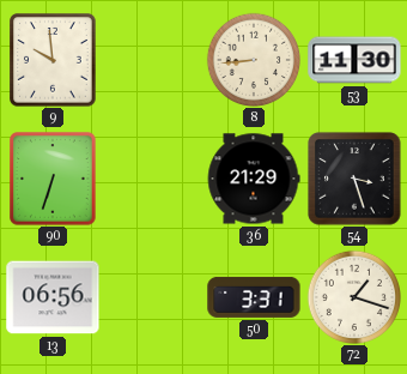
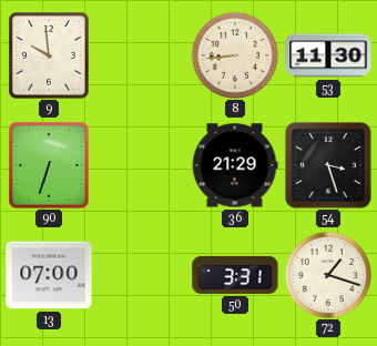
13: 06:56 -> 07:00 (49, 275)
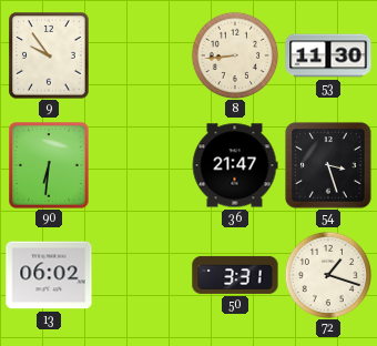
9: 9:59 -> 9:54 (49, 55)
90: 6:33 -> 6:31 (49, 165)
36: 21:29 -> 21:47 (235, 165)
13: 07:00 -> 06:02 (49, 275)
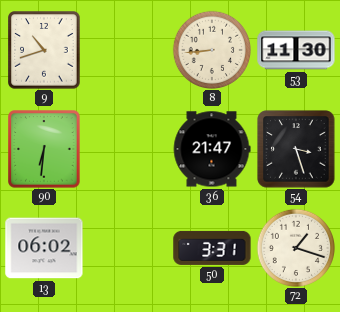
9: 9:54 -> 10:42 (44, 50)
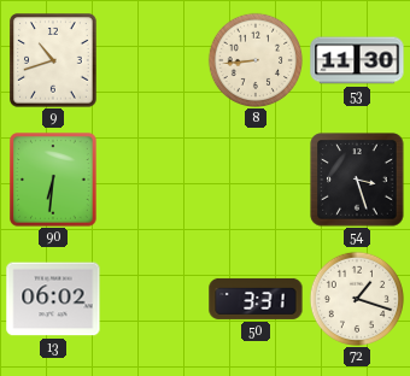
36: 21:47 -> none (212, 149)
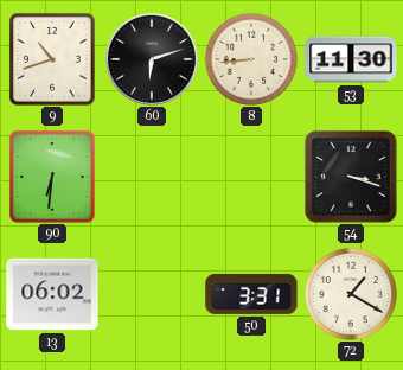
60: none -> 6:12 (152, 59)
54: 3:27 -> 3:18 (351, 177)
72: 1:18 -> 1:20 (350, 293)
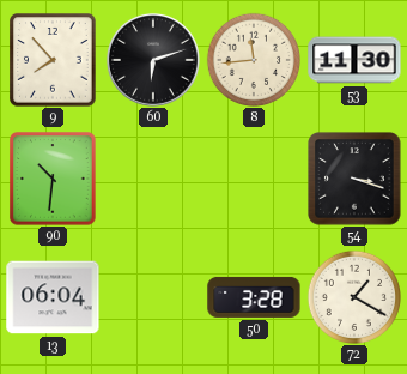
9: 10:42 -> 7:53 (53, 60)
8: 8:44 -> 11:44 (253, 59)
90: 6:31 -> 10:31 (53, 179)
13: 06:02 -> 06:04 (53, 297)
50: 3:31 -> 3:28 (254, 297)
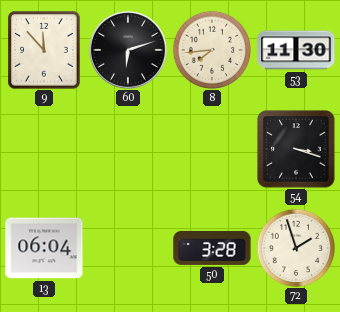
9: 7:53 -> 11:53 (44, 50)
8: 11:44 -> 7:44 (211, 49)
90: 10:31 -> none (53, 179)
72: 1:20 -> 1:57 (295, 247)
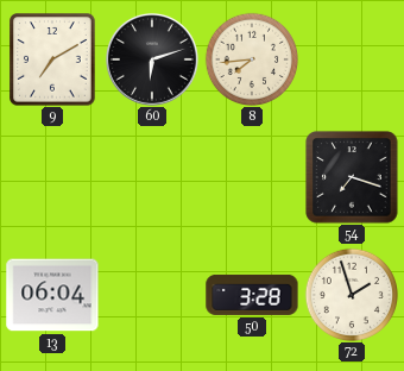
9: 11:53 -> 7:10 (52, 59)
53: 11:30 -> none (296, 50)
54: 3:18 -> 7:18 (352, 177)
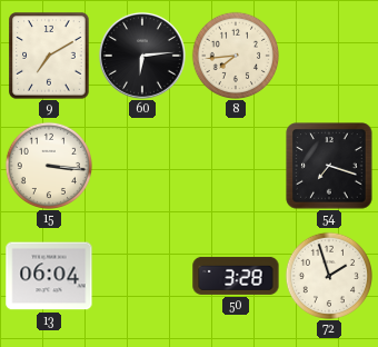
60: 6:12 -> 6:14 (142, 56)
15: none -> 3:16 (48, 165)
